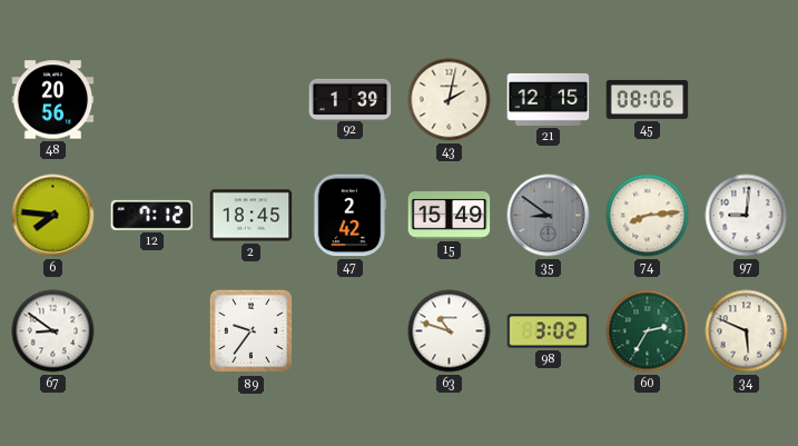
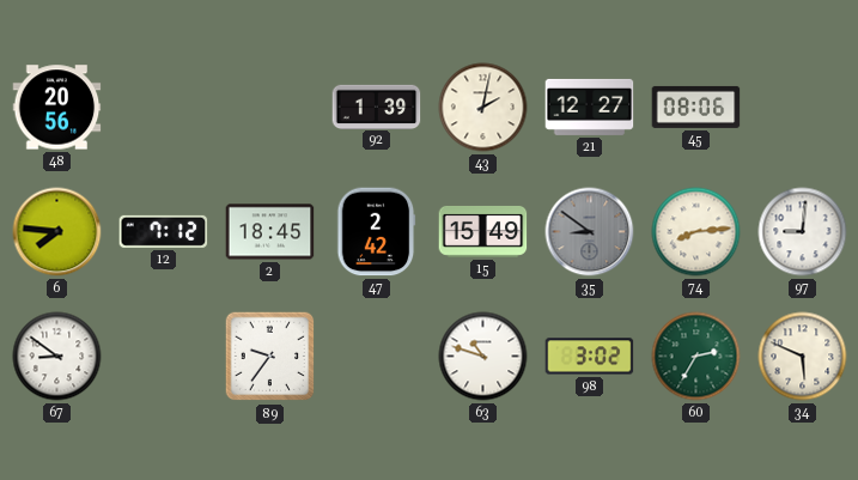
21: 12:15 -> 12:27 (590, 107)
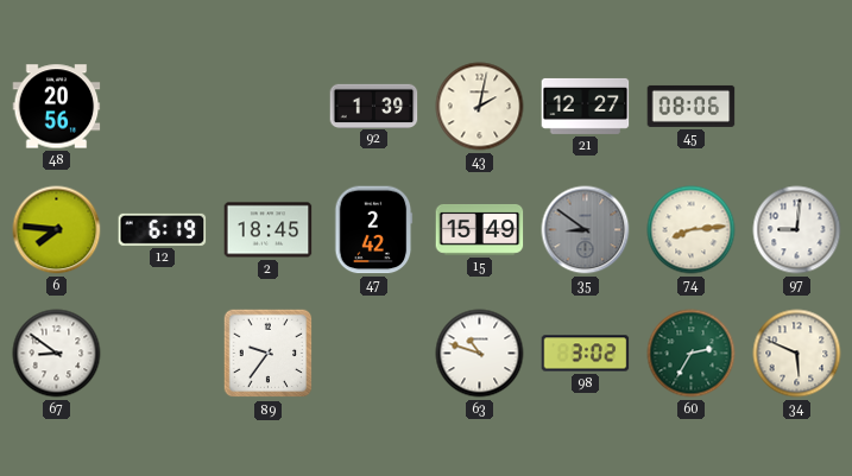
12: 7:12 -> 6:19 (163, 229)
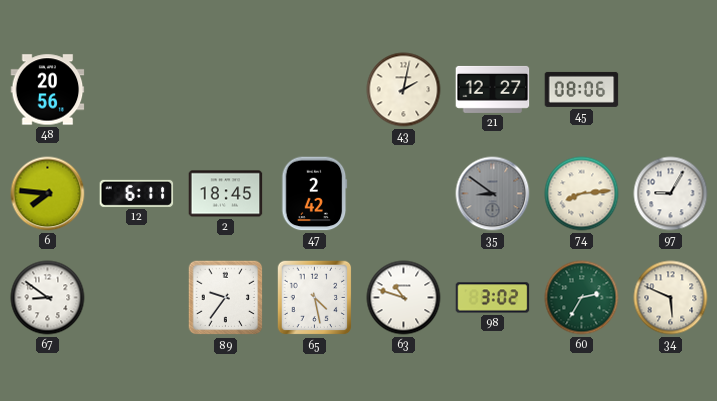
92: 1:39 -> none (374, 106)
12: 6:19 -> 6:11 (137, 193)
15: 15:49 -> none (480, 229)
97: 9:01 -> 9:05 (671, 194)
65: none -> 4:28 (315, 298)
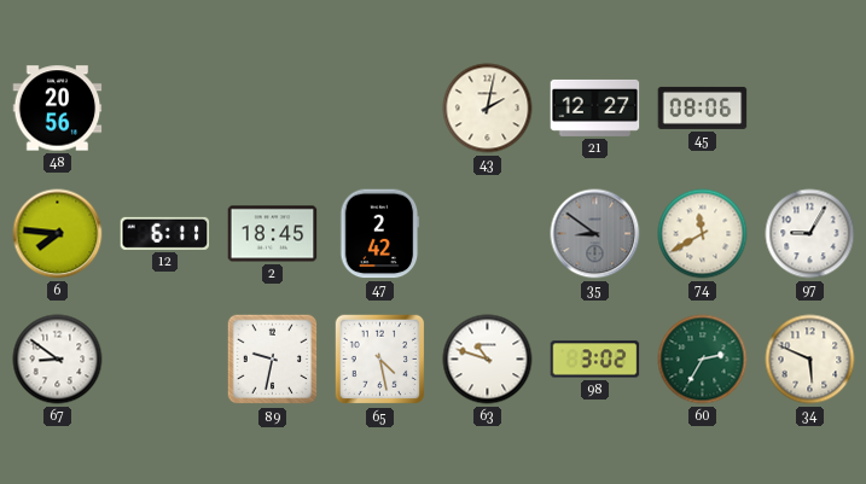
74: 8:14 -> 11:40 (703, 234)
89: 9:36 -> 9:32 (273, 360)
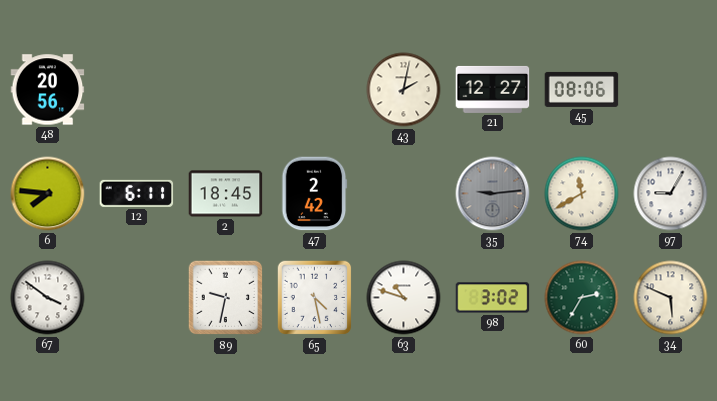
35: 8:51 -> 9:14 (493, 194)
67: 8:51 -> 3:51 (48, 298)
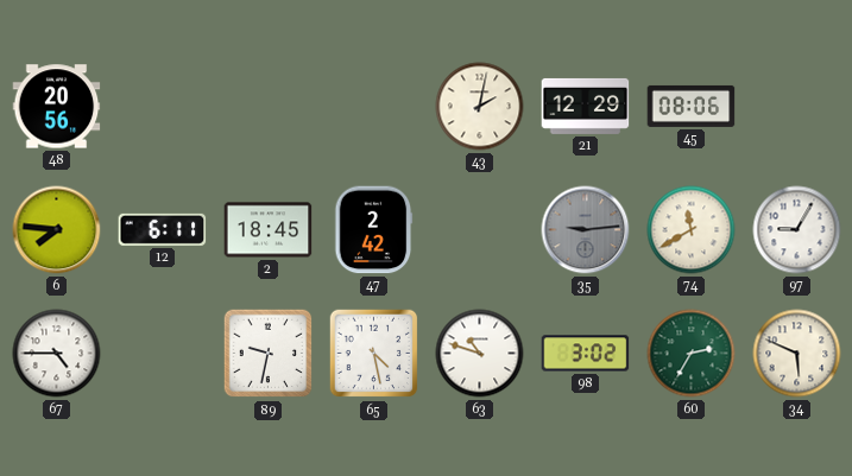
21: 12:27 -> 12:29 (586, 106)
67: 3:51 -> 4:45 (57, 354)
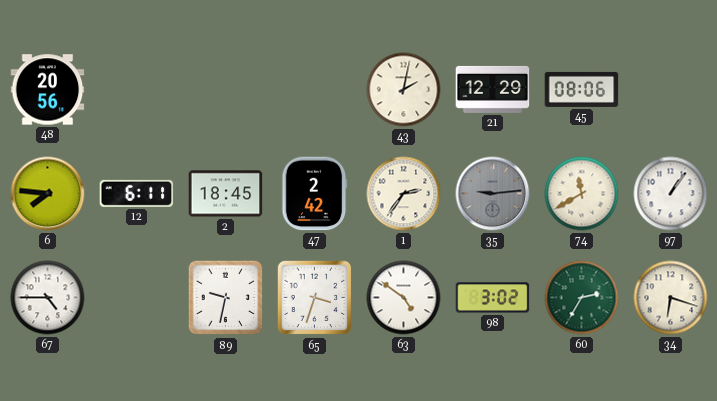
1: none -> 2:36 (404, 194)
97: 9:05 -> 1:06 (671, 194)
65: 4:28 -> 3:33 (315, 298)
63: 10:48 -> 4:51 (404, 298)
34: 5:49 -> 6:18 (671, 298)
